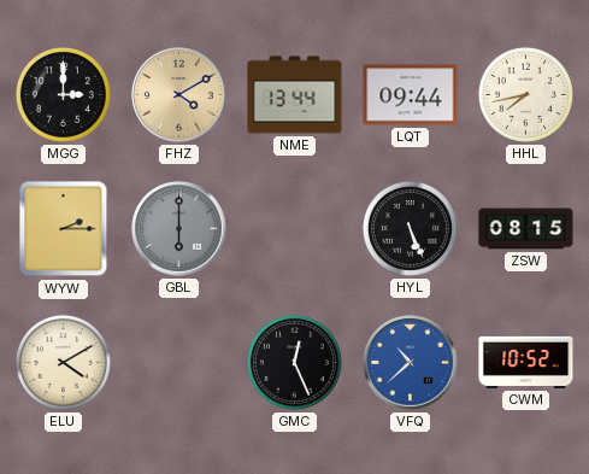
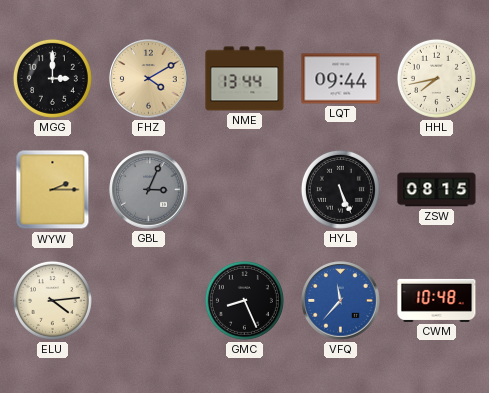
GBL: 6:00 -> 3:04 (149, 190)
ELU: 4:10 -> 4:14 (52, 300)
GMC: 12:26 -> 8:26 (244, 300)
VFQ: 10:38 -> 11:37 (341, 301)
CWM: 10:52 -> 10:48 (437, 300)
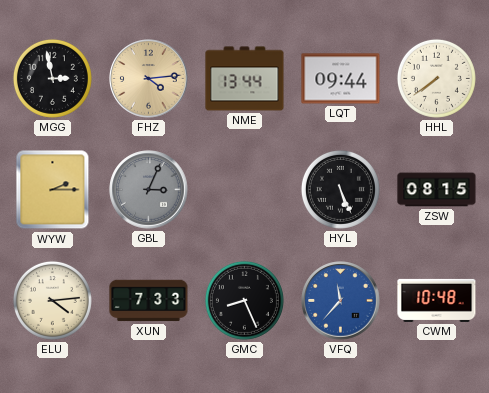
MGG: 3:00 -> 2:58 (52, 78)
FHZ: 4:10 -> 4:14 (149, 79)
HHL: 7:43 -> 7:39 (436, 78)
XUN: none -> 7:33 (149, 301)
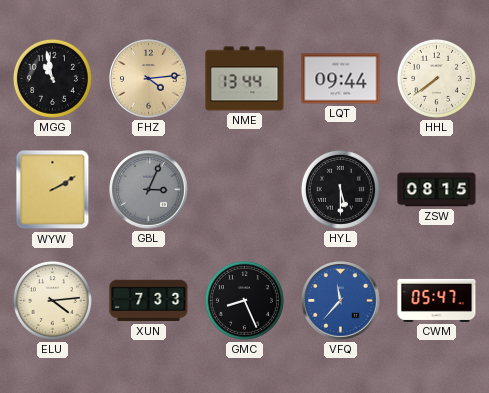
MGG: 2:58 -> 10:58 (52, 78)
WYW: 2:15 -> 2:10 (53, 190)
HYL: 5:26 -> 5:30 (340, 189)
CWM: 10:48 -> 05:47 (437, 300)
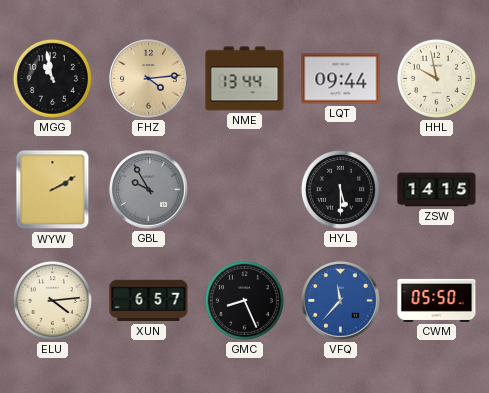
HHL: 7:39 -> 9:58 (436, 78)
GBL: 3:04 -> 9:55 (149, 190)
ZSW: 08:15 -> 14:15 (437, 190)
XUN: 7:33 -> 6:57 (149, 301)
CWM: 05:47 -> 05:50 (437, 300)
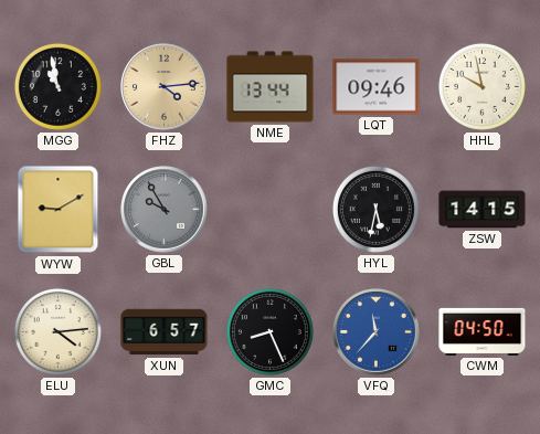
LQT: 09:44 -> 09:46 (377, 87)
WYW: 2:10 -> 9:10 (59, 210)
HYL: 5:30 -> 5:32 (375, 209)
CWM: 05:50 -> 04:50 (483, 331)
